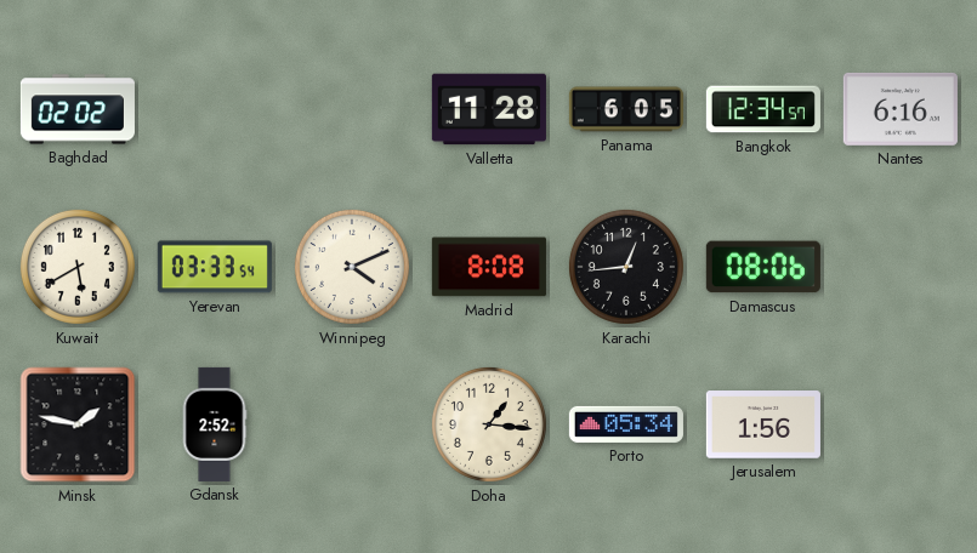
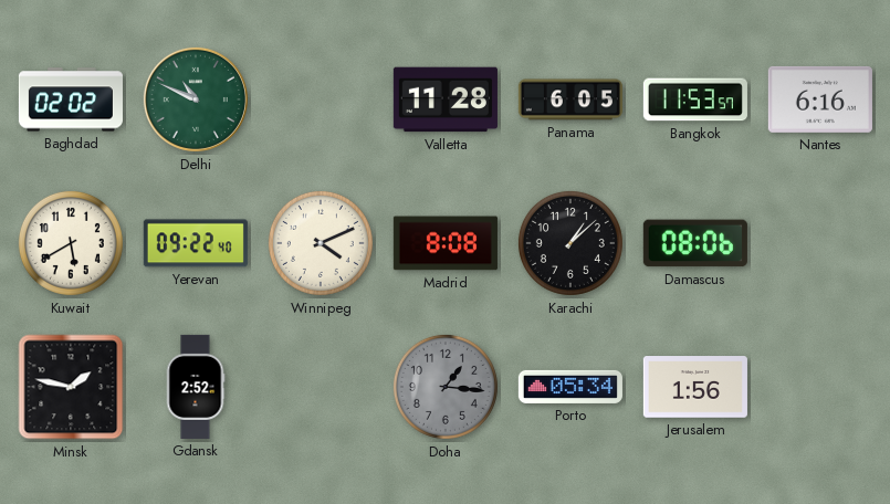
Delhi: none -> 10:49 (196, 99)
Bangkok: 12:34 -> 11:53 (695, 99)
Yerevan: 03:33 -> 09:22 (196, 243)
Karachi: 12:44 -> 1:08 (570, 243)
Doha dial: cream -> grey (446, 387)
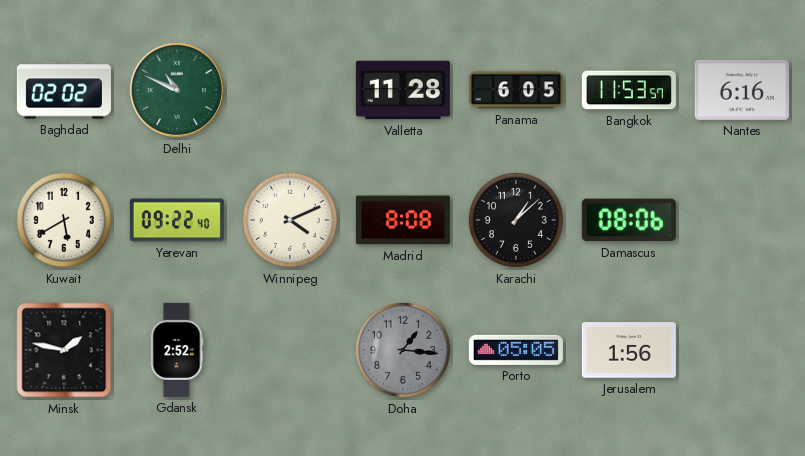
Porto: 05:34 -> 05:05 (516, 350)
